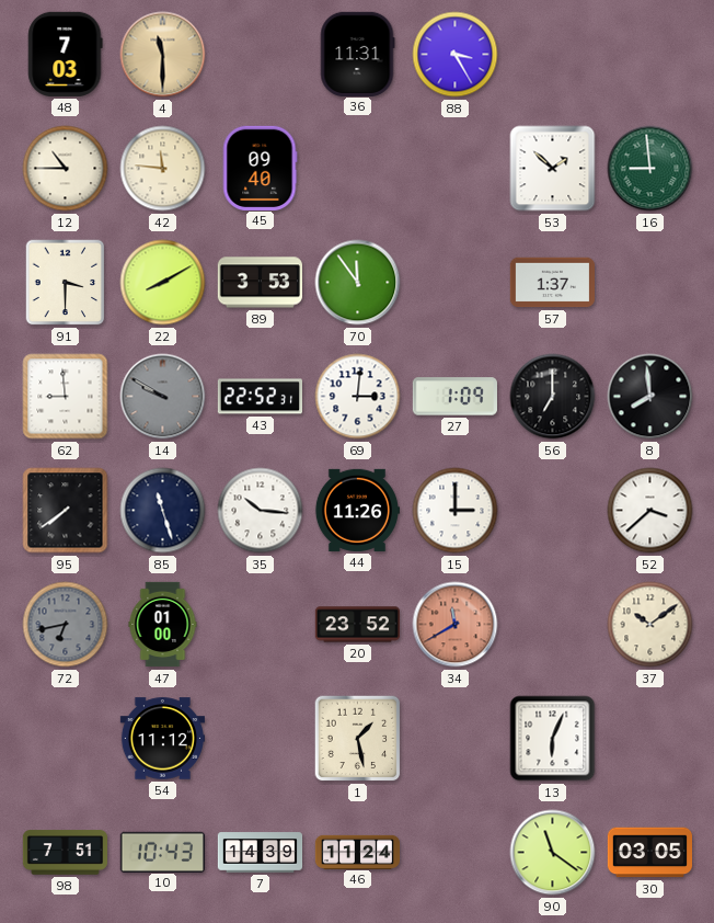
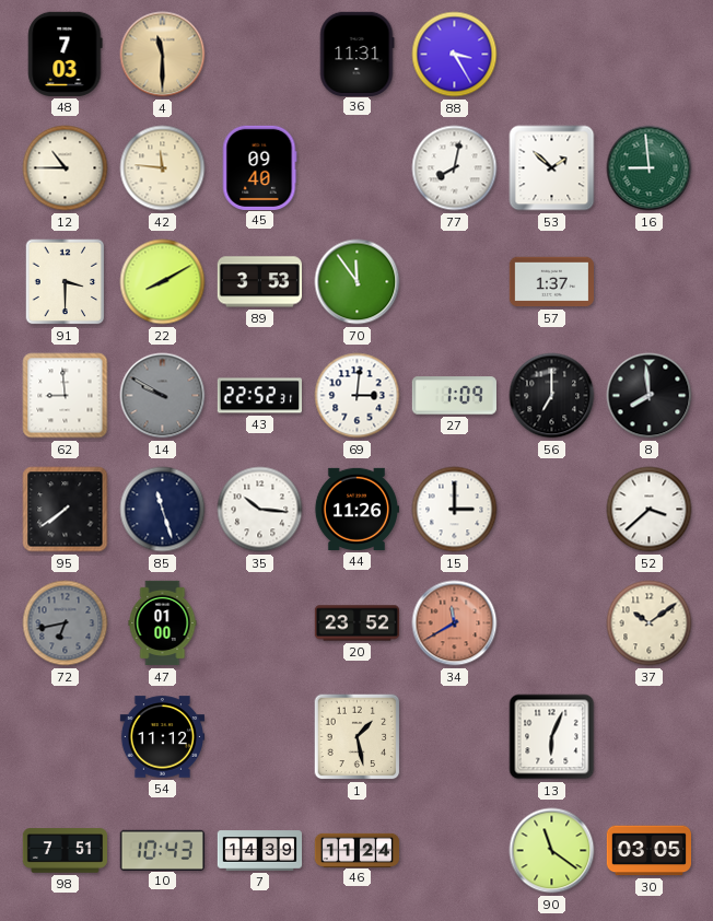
77: none -> 8:02 (455, 168)
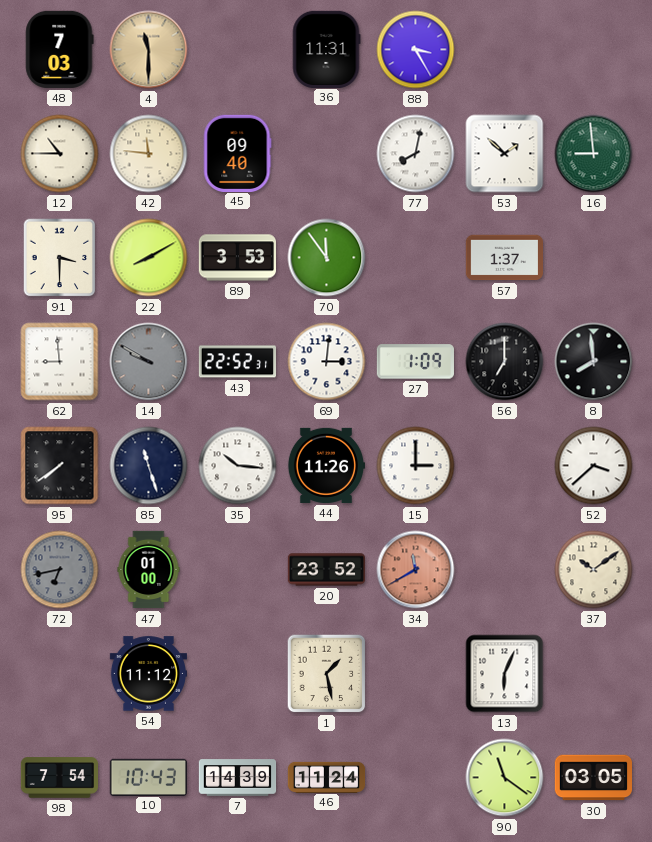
98: 7:51 -> 7:54 (60, 778)
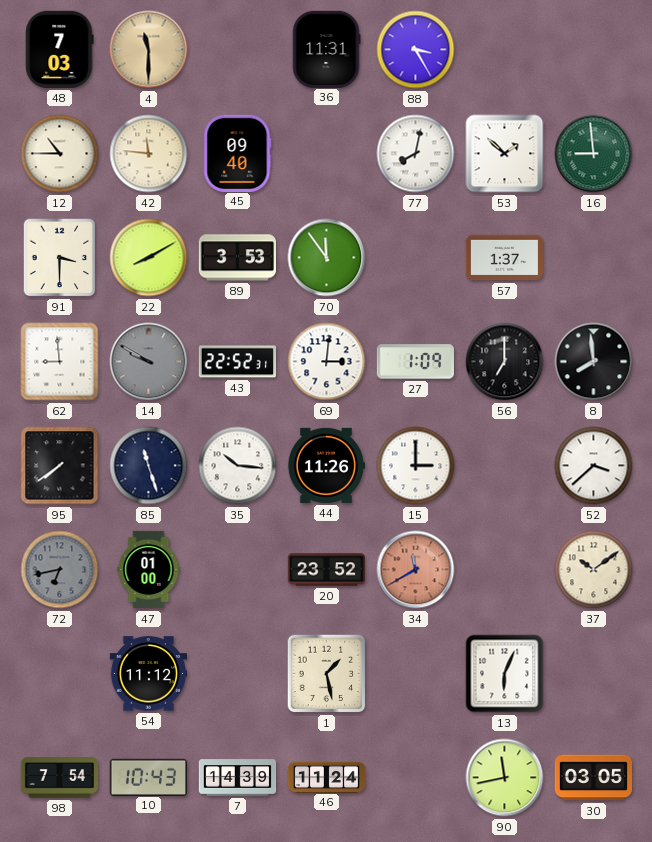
90: 11:21 -> 11:43 (505, 778)
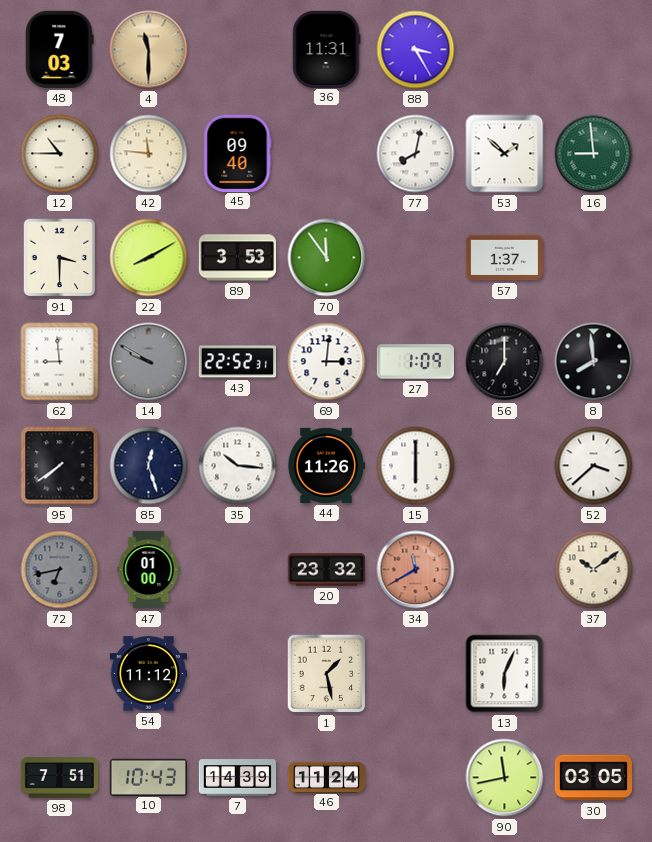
85: 11:27 -> 12:27 (149, 466)
15: 3:00 -> 6:00 (416, 466)
20: 23:52 -> 23:32 (327, 570)
98: 7:54 -> 7:51 (60, 778)
